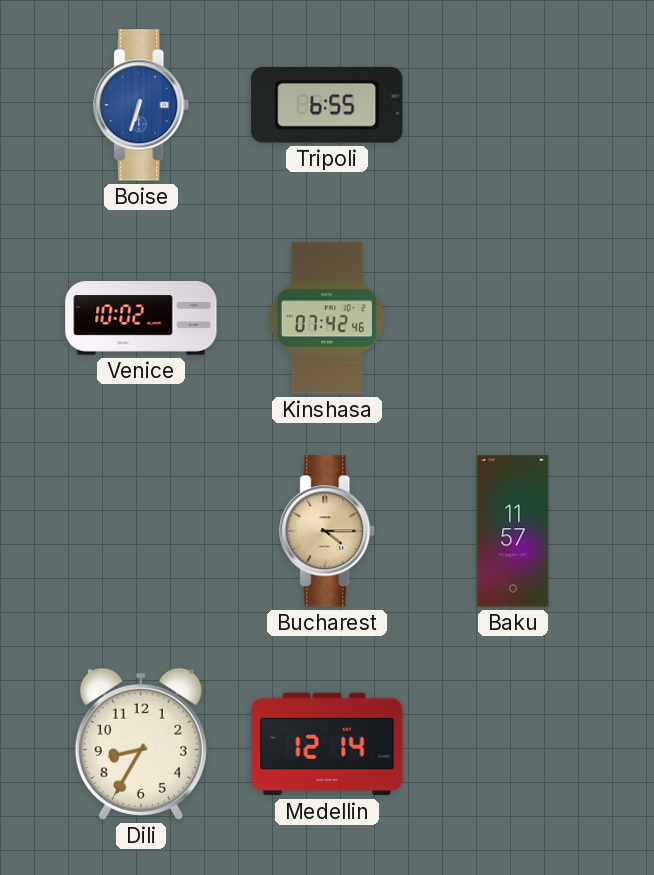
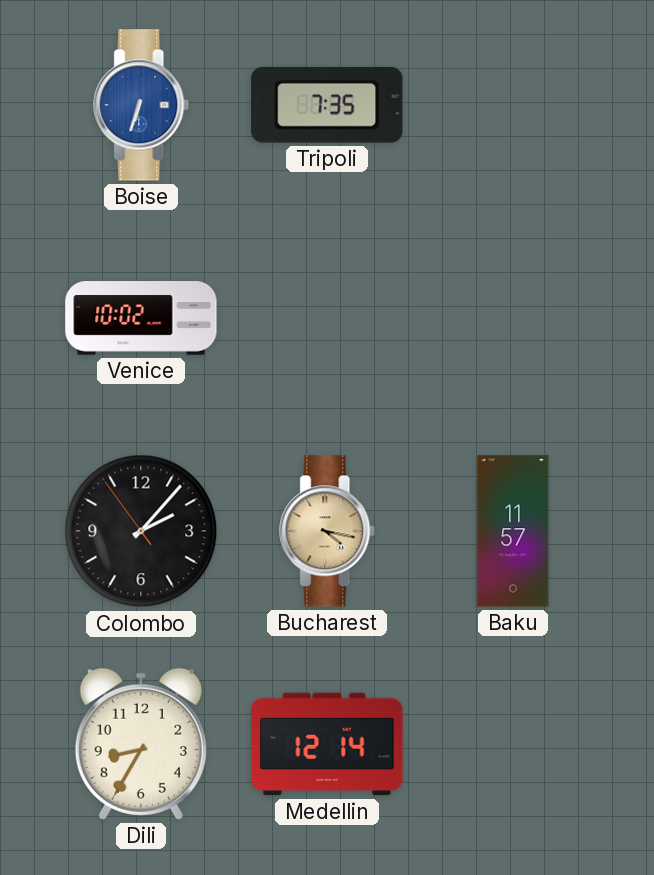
Tripoli: 6:55 -> 7:35 (327, 105)
Kinshasa: 07:42 -> none (327, 318)
Colombo: none -> 2:06 (141, 531)
Bucharest: 4:15 -> 4:17 (328, 531)
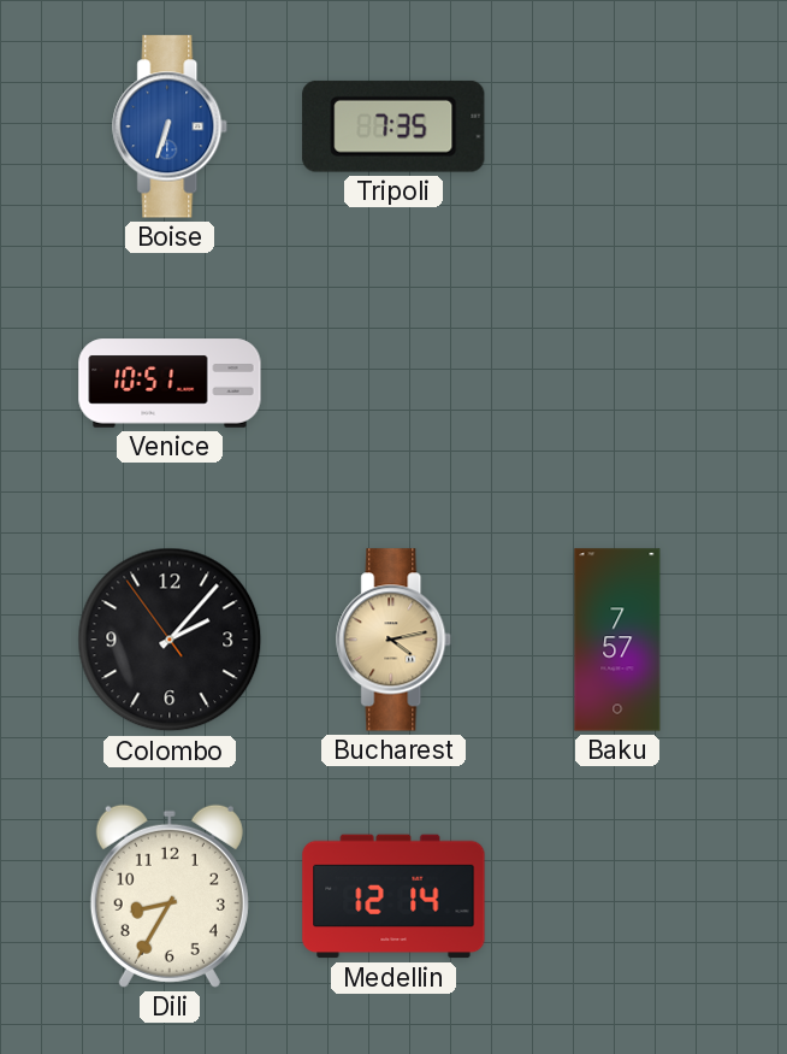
Venice: 10:02 -> 10:51 (170, 383)
Bucharest: 4:17 -> 4:13 (395, 640)
Baku: 11:57 -> 7:57 (617, 640)
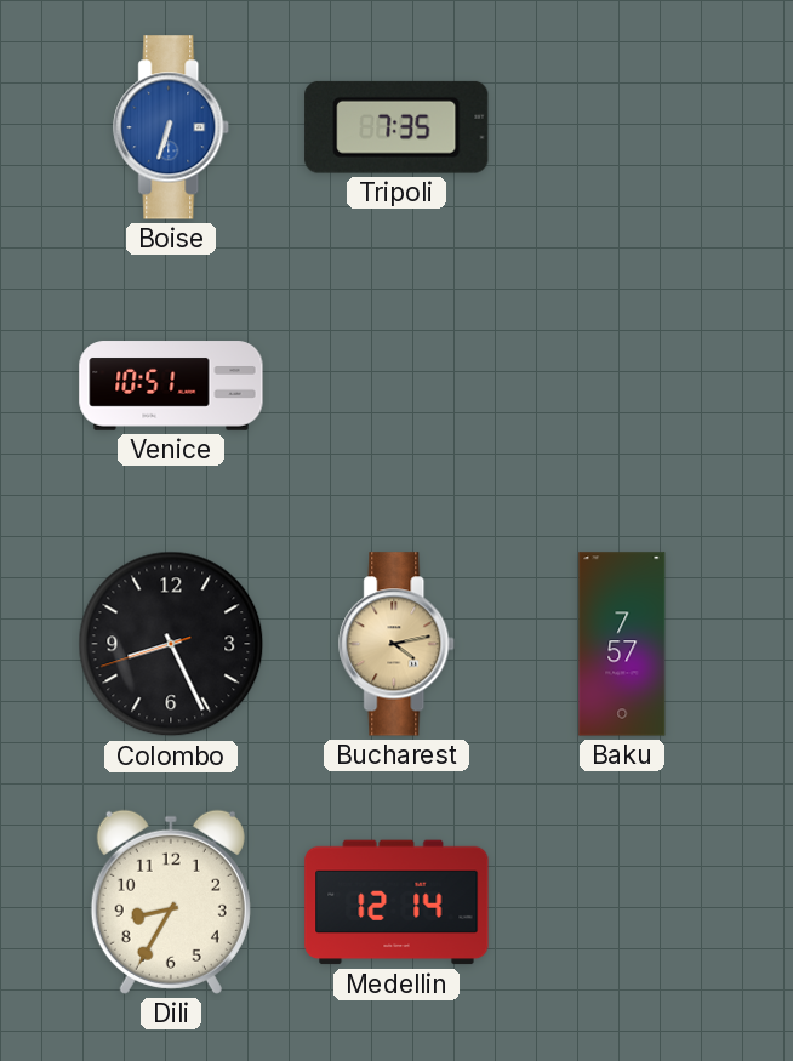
Colombo: 2:06 -> 8:25 (171, 644)
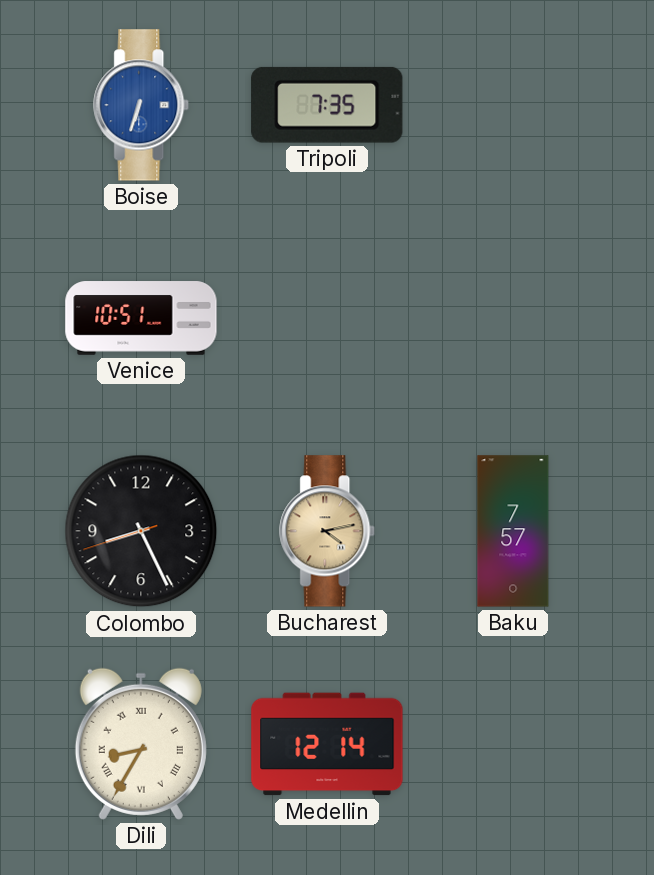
Dili numerals: Arabic -> Roman (141, 744)
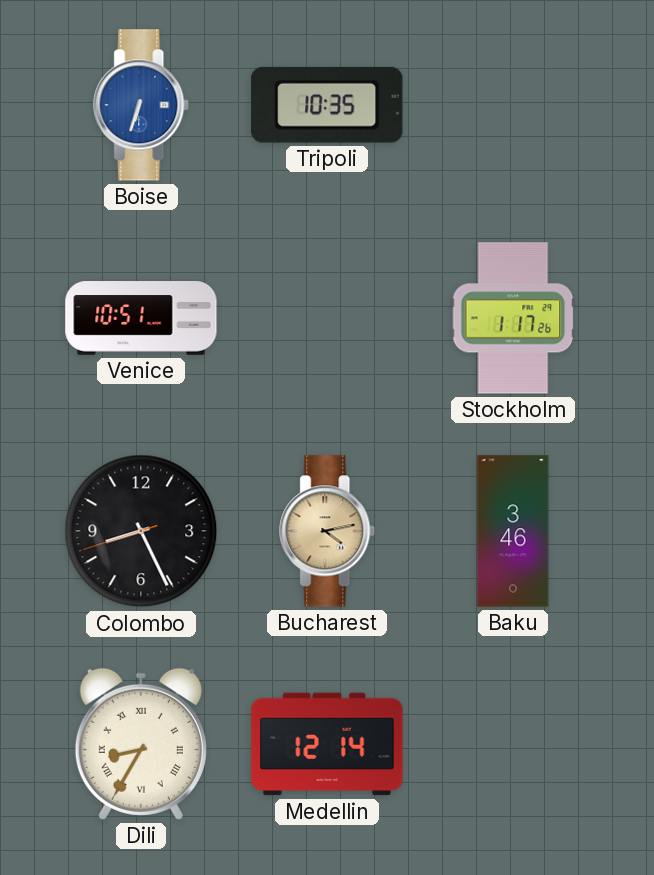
Tripoli: 7:35 -> 10:35 (327, 105)
Stockholm: none -> 1:17 (513, 318)
Baku: 7:57 -> 3:46 (513, 531)
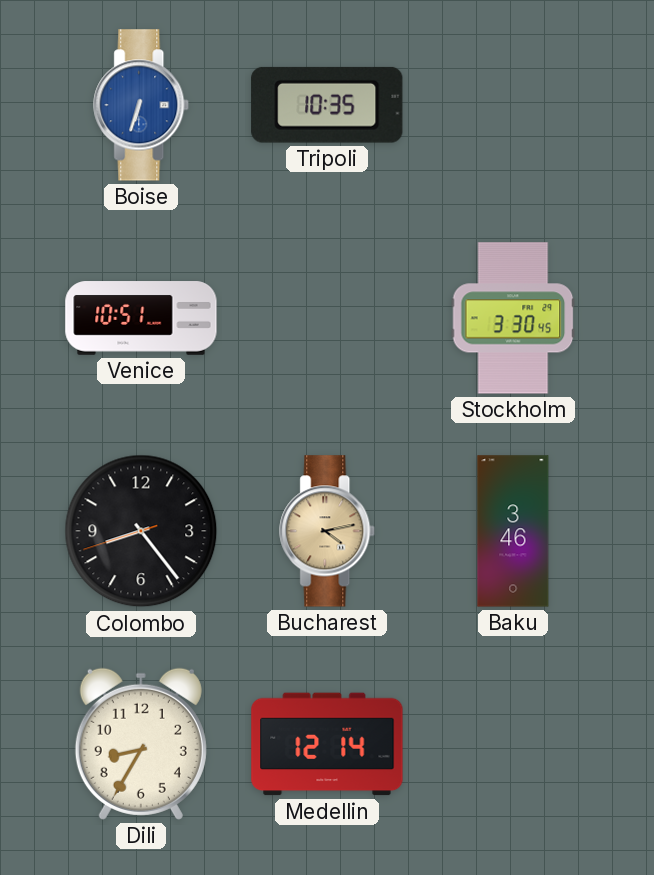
Stockholm: 1:17 -> 3:30 (513, 318)
Colombo: 8:25 -> 8:23 (141, 531)
Dili numerals: Roman -> Arabic (141, 744)
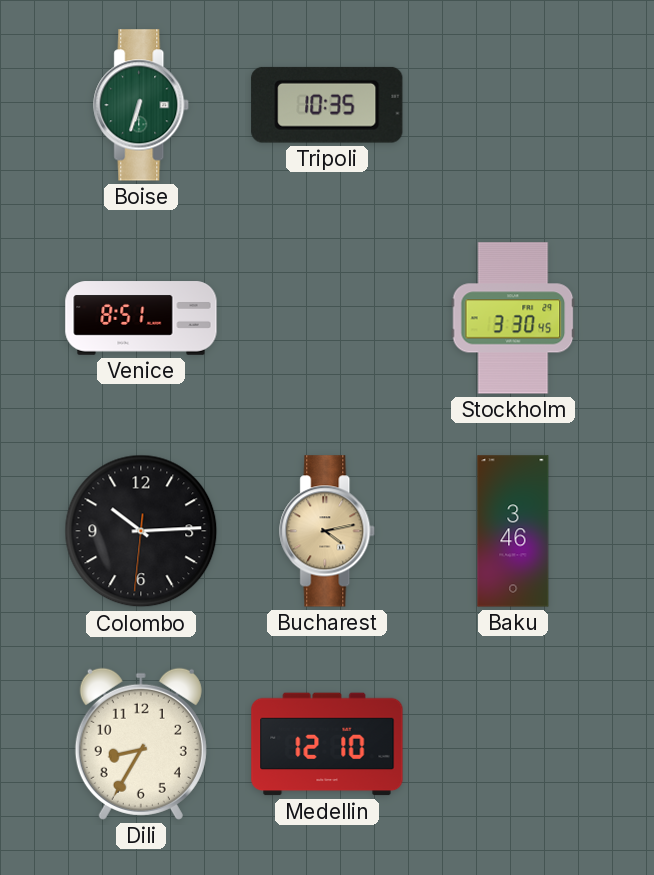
Boise dial: blue -> green (142, 105)
Venice: 10:51 -> 8:51 (141, 318)
Colombo: 8:23 -> 10:14 (141, 531)
Medellin: 12:14 -> 12:10 (327, 744)
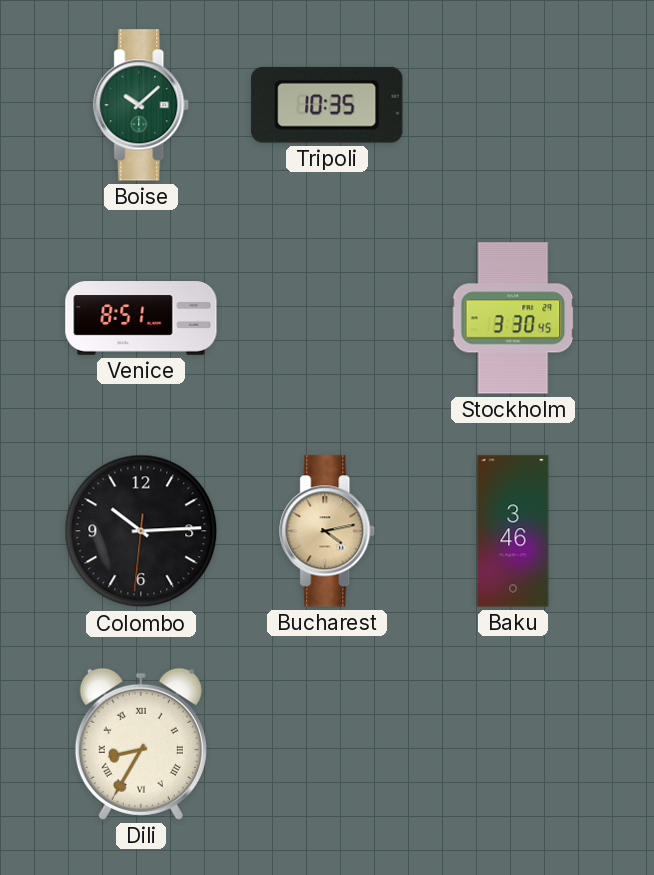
Boise: 6:33 -> 10:08 (142, 105)
Dili numerals: Arabic -> Roman (141, 744)
Medellin: 12:10 -> none (327, 744)
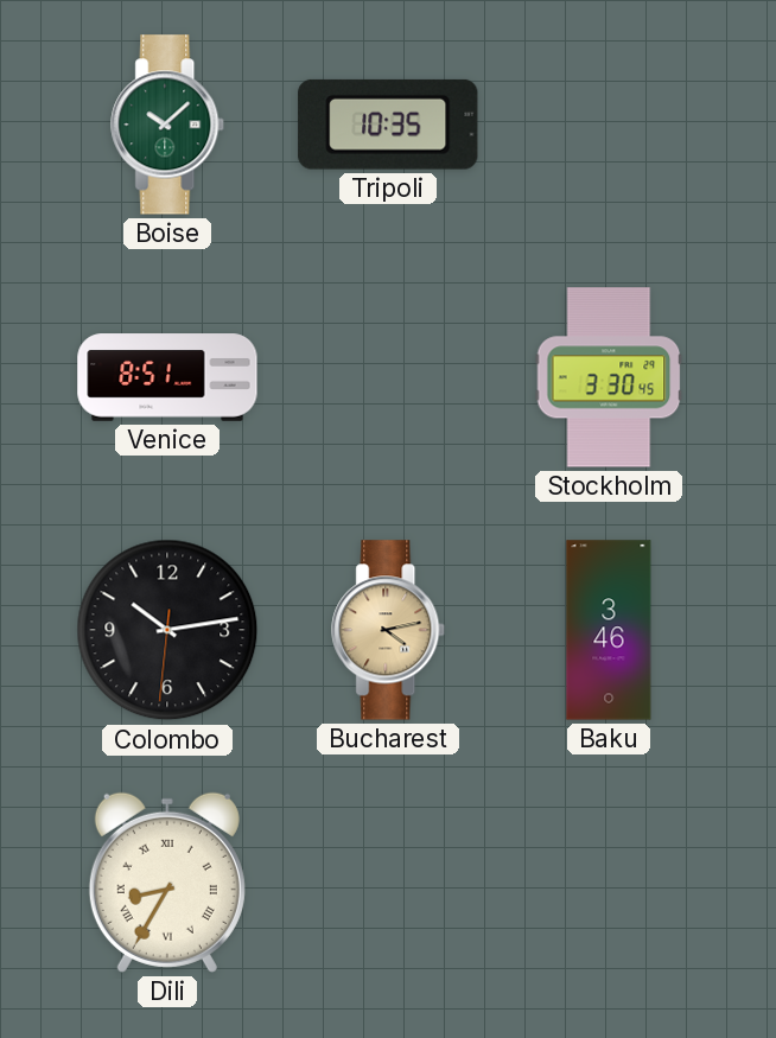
Colombo: 10:14 -> 10:13 (167, 630)
